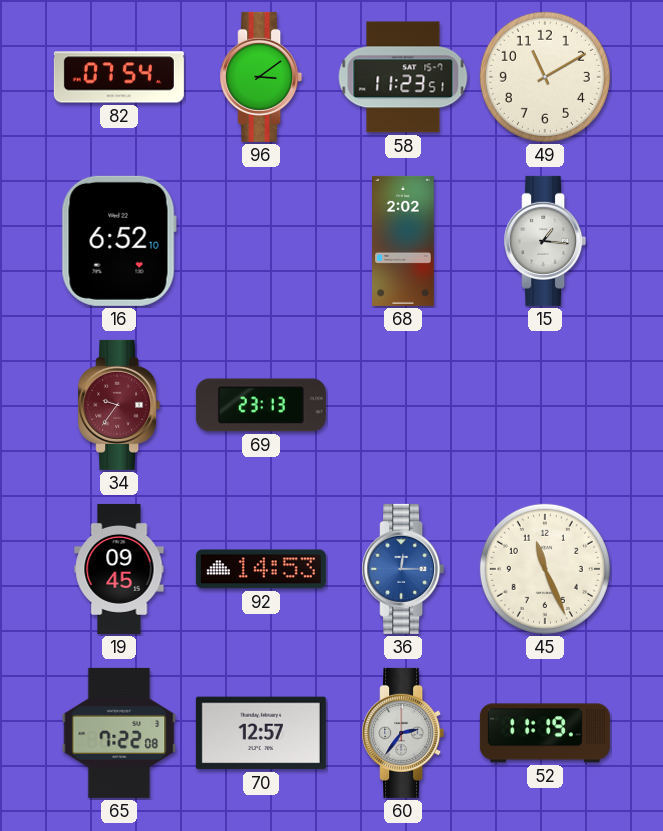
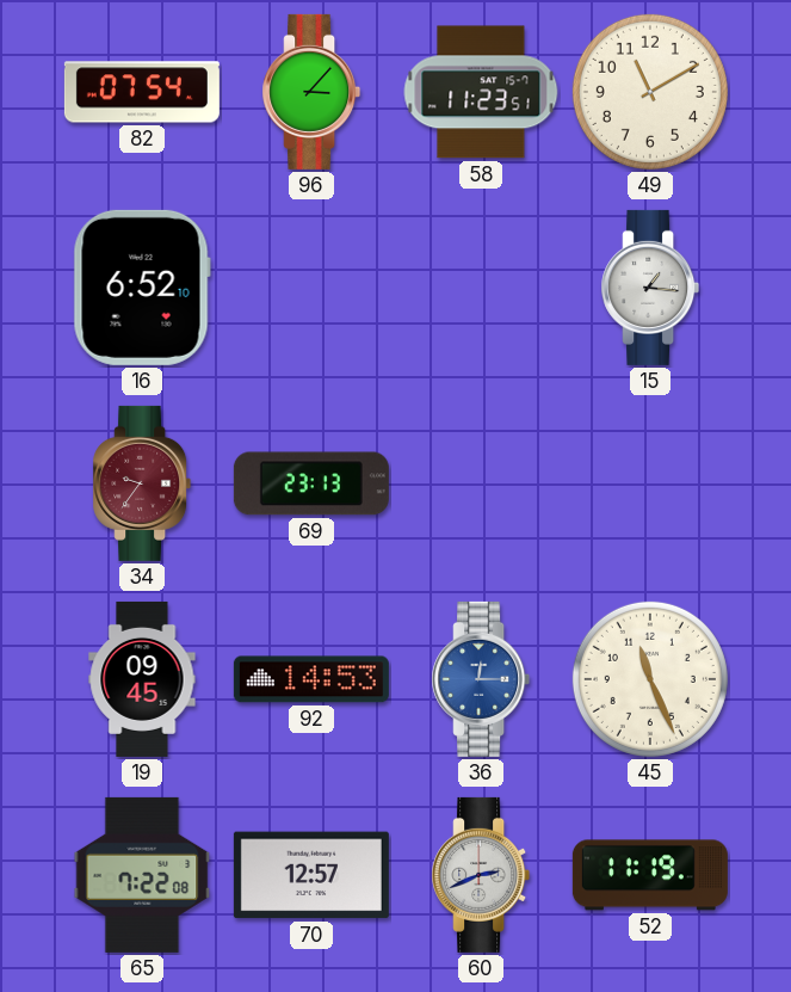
96: 3:09 -> 3:07 (311, 92)
68: 2:02 -> none (404, 241)
60: 2:36 -> 2:41 (481, 875)
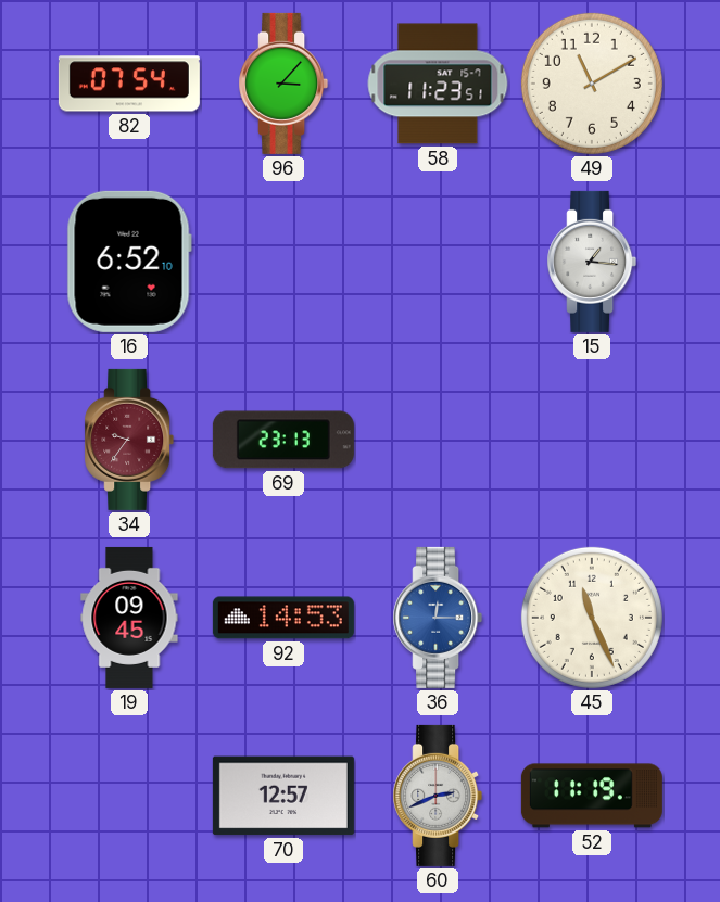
65: 7:22 -> none (142, 875)
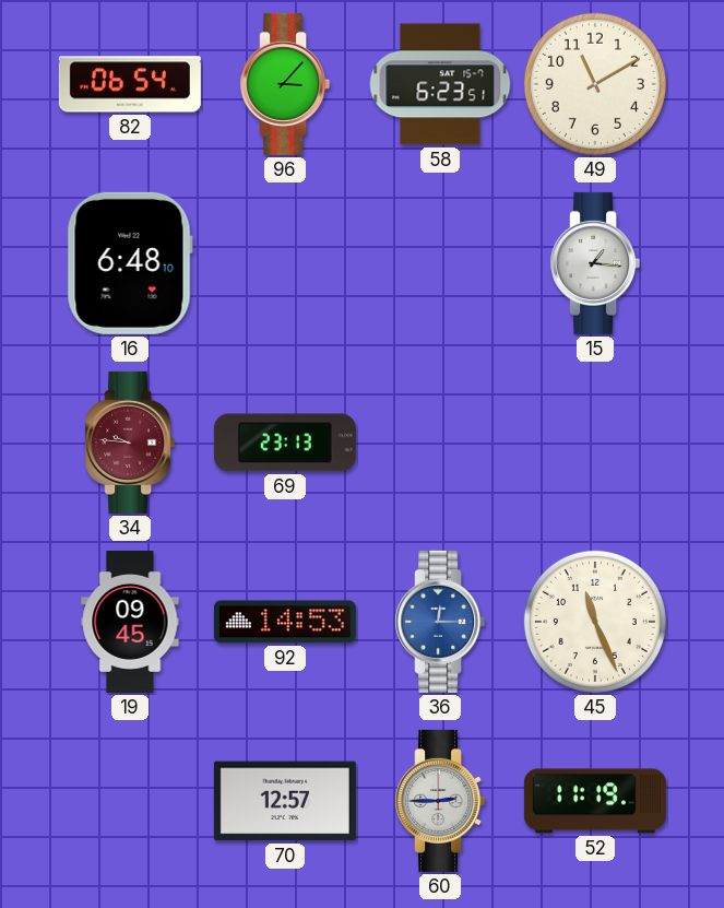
82: 07:54 -> 06:54 (130, 84)
58: 11:23 -> 6:23 (440, 84)
16: 6:52 -> 6:48 (130, 263)
34: 9:36 -> 9:46 (130, 443)
60: 2:41 -> 2:45 (440, 801)
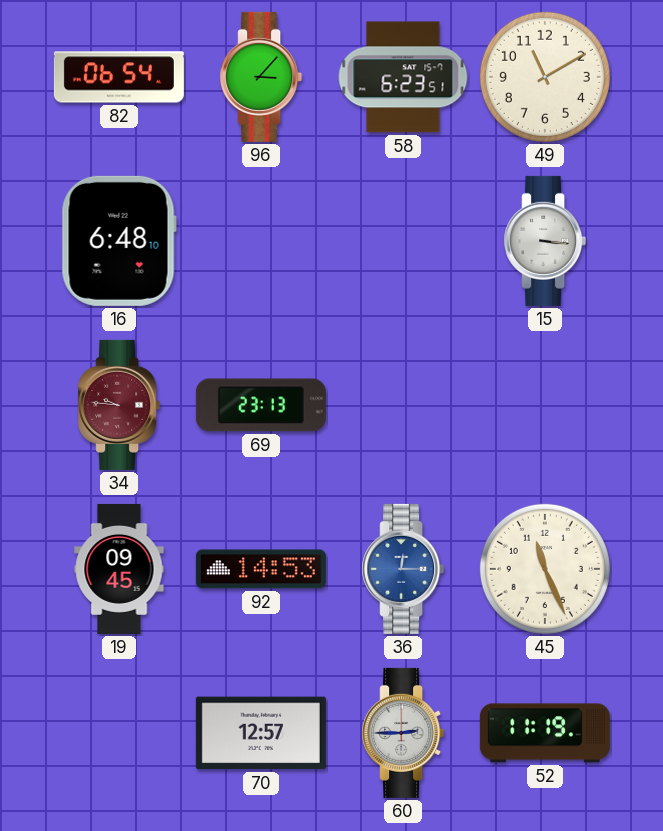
15: 1:16 -> 3:16 (545, 241)
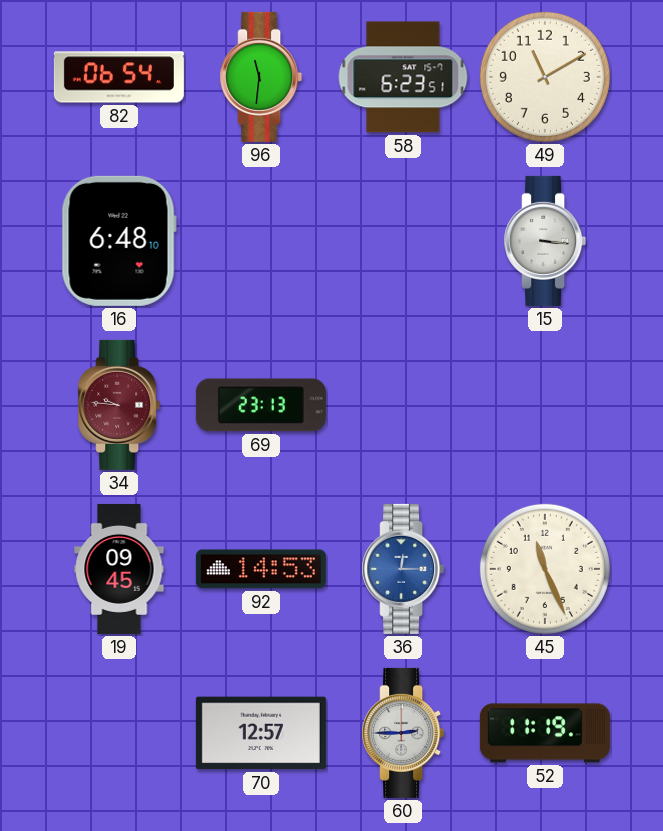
96: 3:07 -> 11:31 (261, 77)
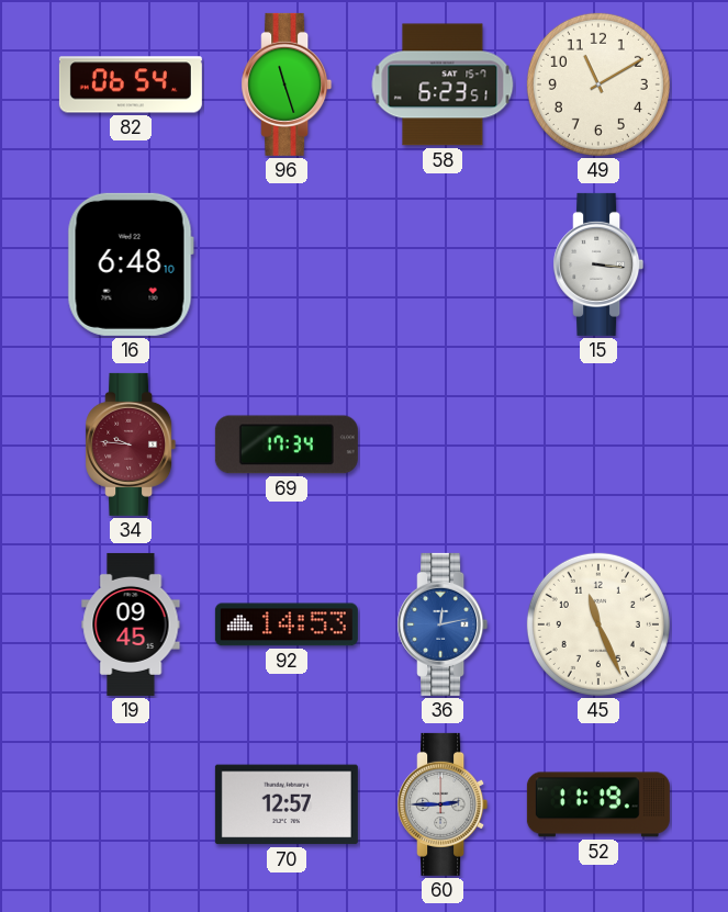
96: 11:31 -> 11:27 (287, 85)
69: 23:13 -> 17:34 (287, 444)
36: 12:15 -> 12:13 (443, 624)
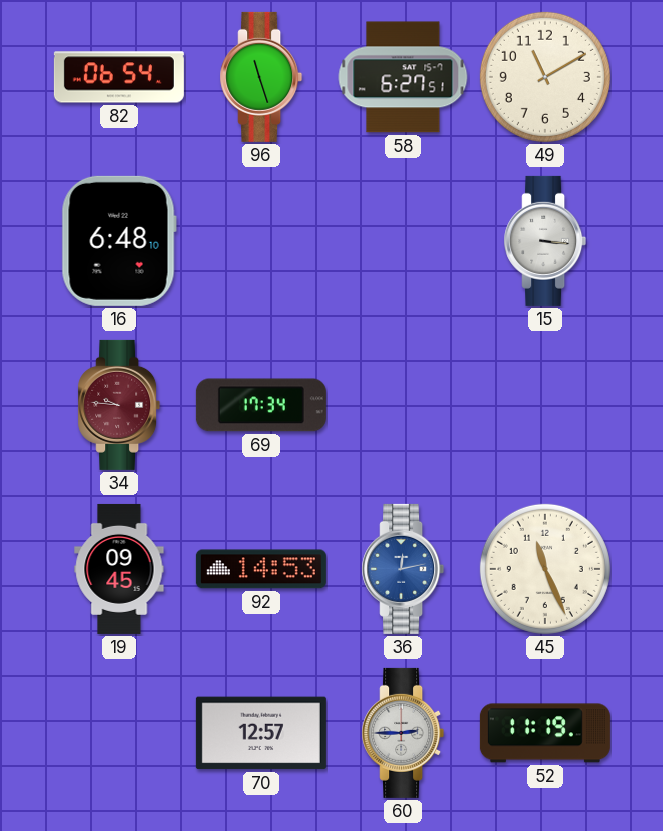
58: 6:23 -> 6:27 (403, 77)
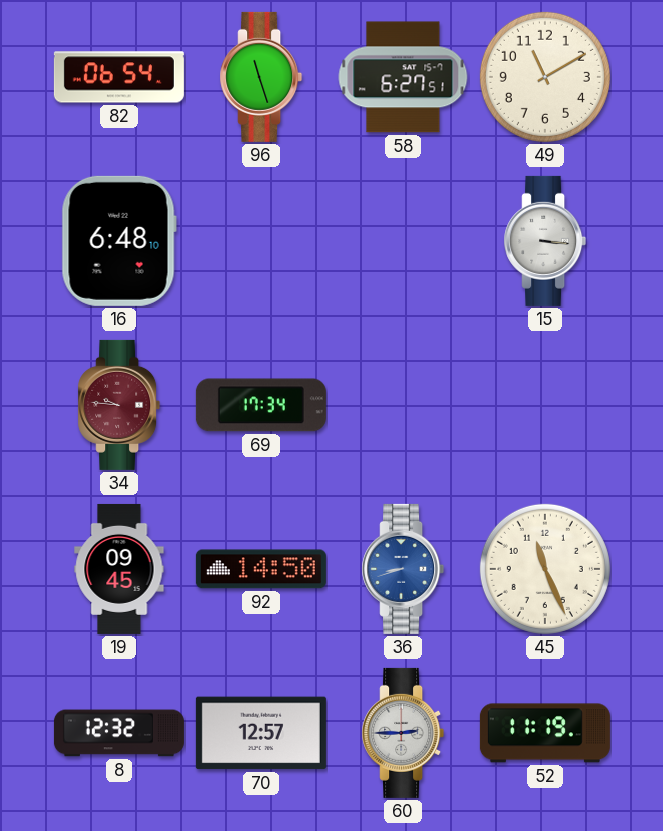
92: 14:53 -> 14:50 (261, 569)
36: 12:13 -> 8:42 (403, 569)
8: none -> 12:32 (119, 733)
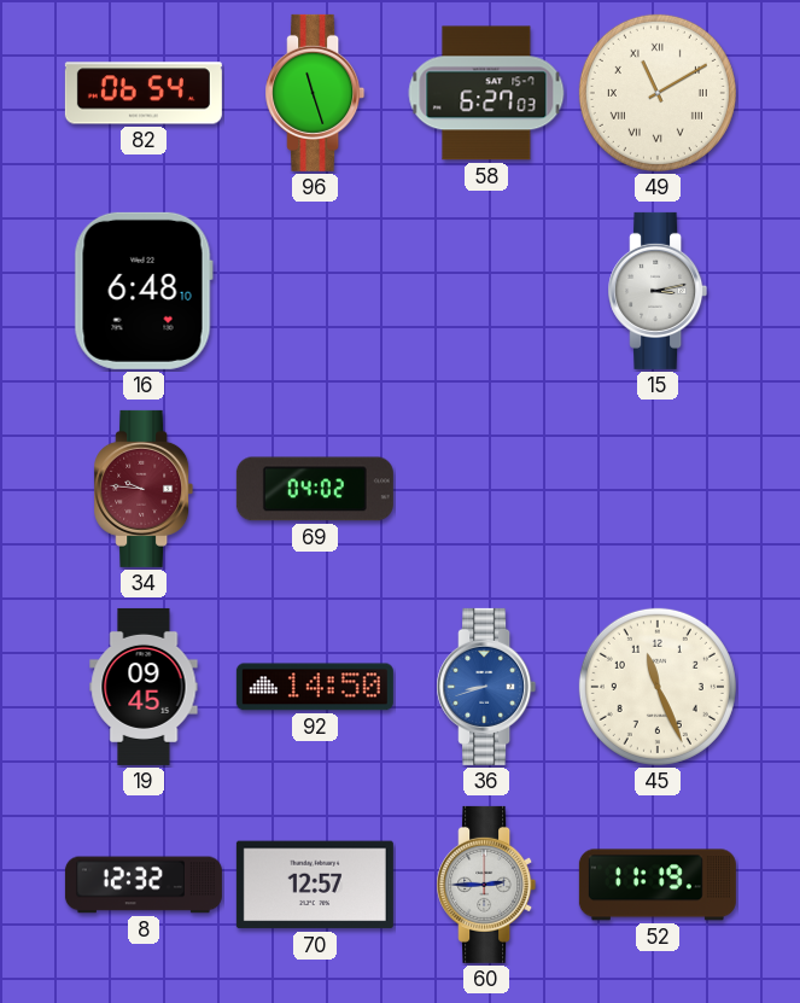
58: 6:27:51 -> 6:27:03 (486, 93)
49 numerals: Arabic -> Roman (658, 93)
15: 3:16 -> 3:13 (658, 291)
69: 17:34 -> 04:02 (315, 489)
